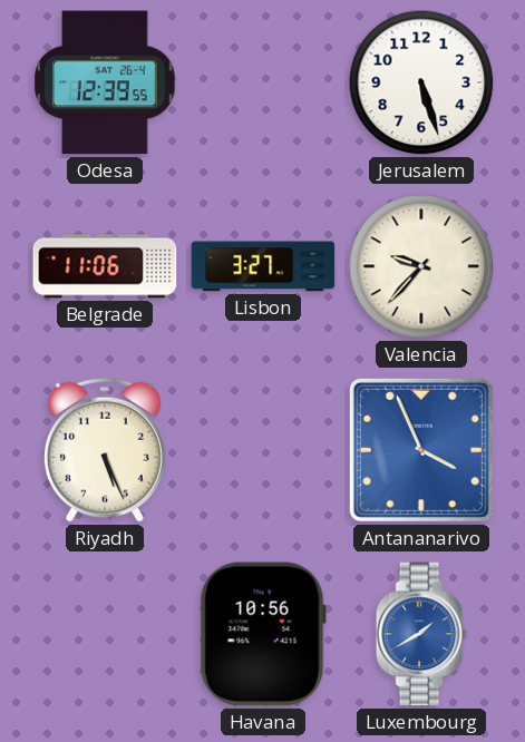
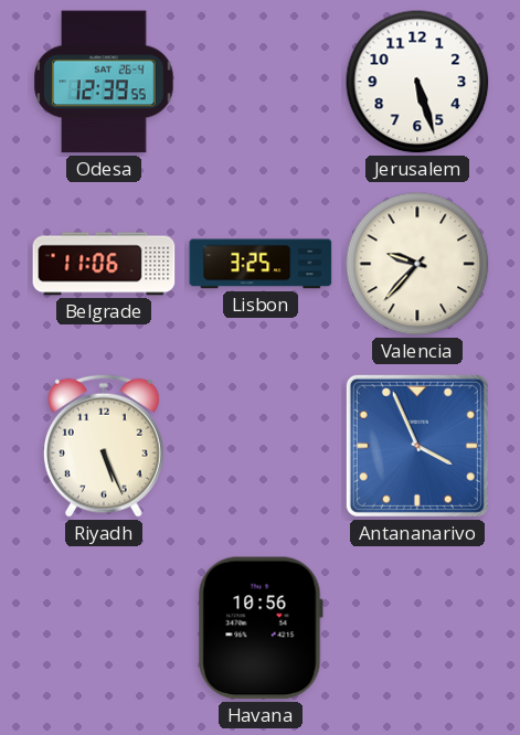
Lisbon: 3:27 -> 3:25 (261, 264)
Luxembourg: 1:40 -> none (421, 634)
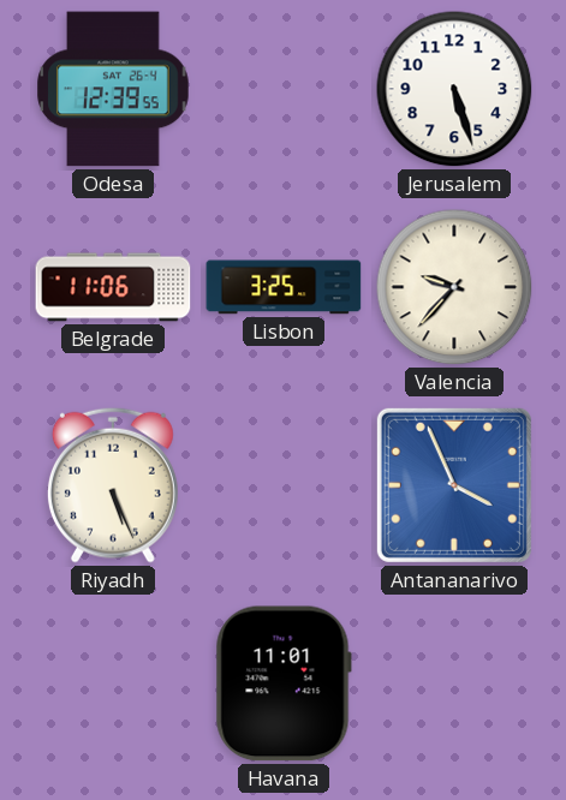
Havana: 10:56 -> 11:01 (284, 683)
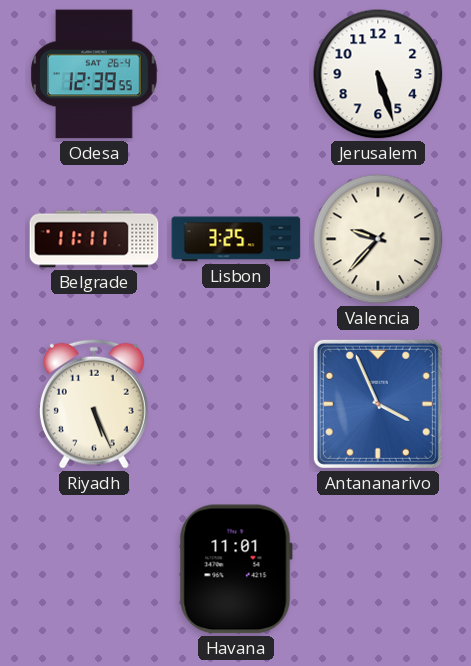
Belgrade: 11:06 -> 11:11 (94, 239)
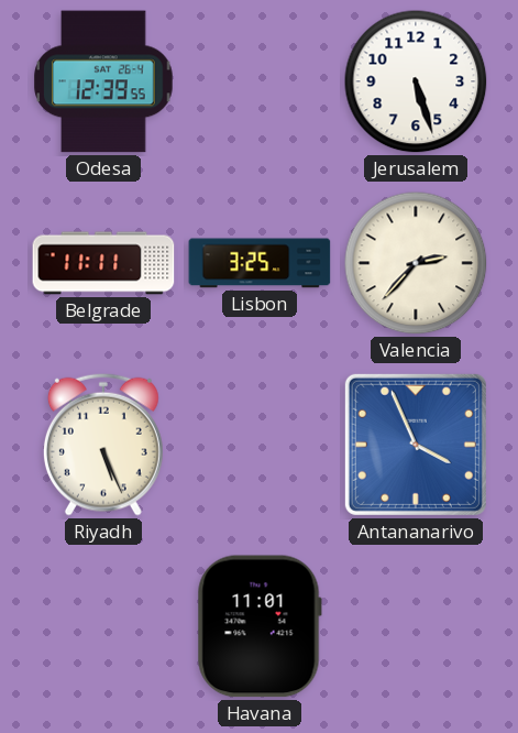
Valencia: 9:37 -> 2:37 (416, 263)
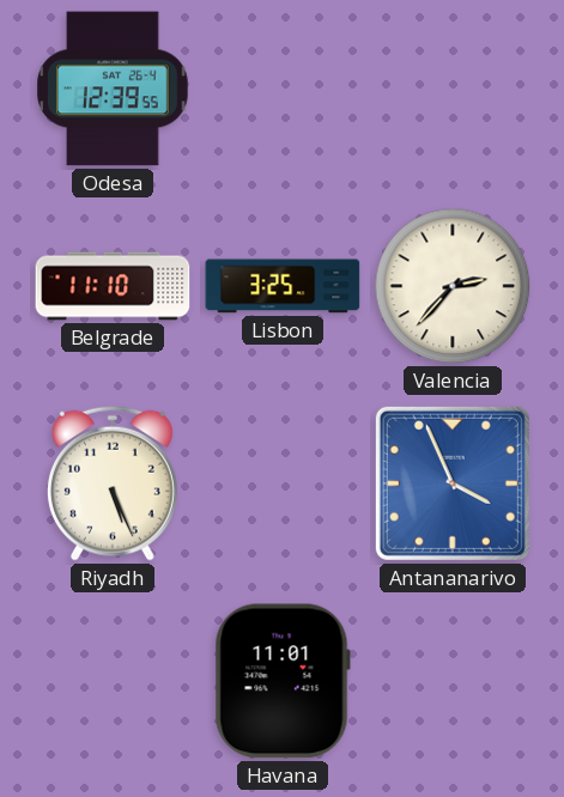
Jerusalem: 5:27 -> none (416, 81)
Belgrade: 11:11 -> 11:10 (113, 286)
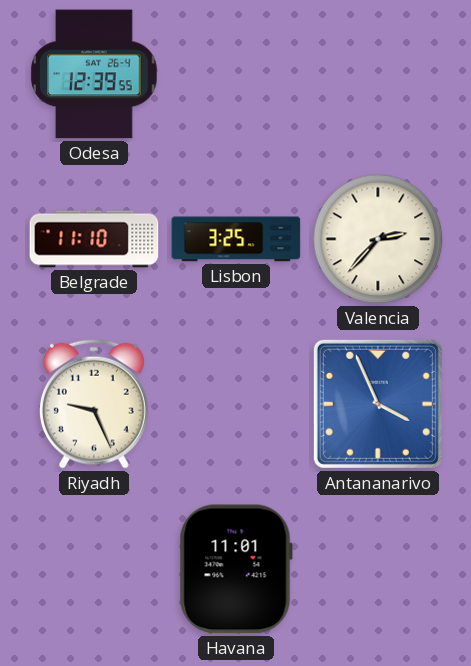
Riyadh: 5:26 -> 9:26 (94, 404)
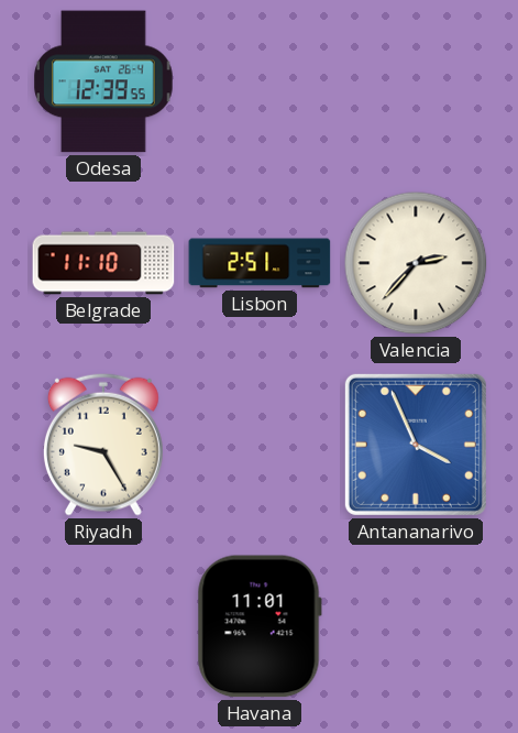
Lisbon: 3:25 -> 2:51 (260, 263)
Riyadh: 9:26 -> 9:25 (103, 445)
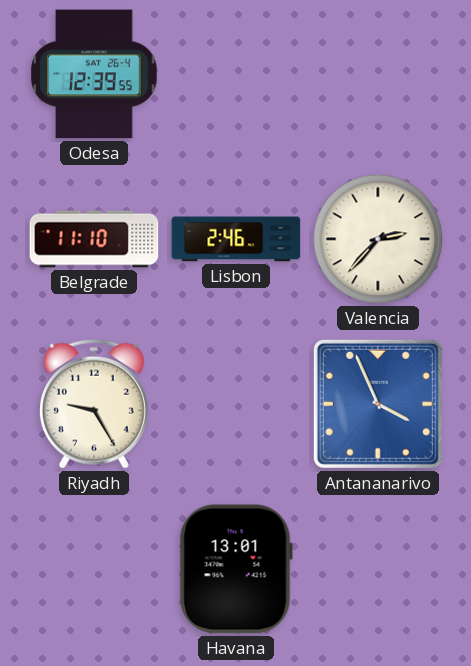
Lisbon: 2:51 -> 2:46 (236, 239)
Havana: 11:01 -> 13:01 (236, 569)
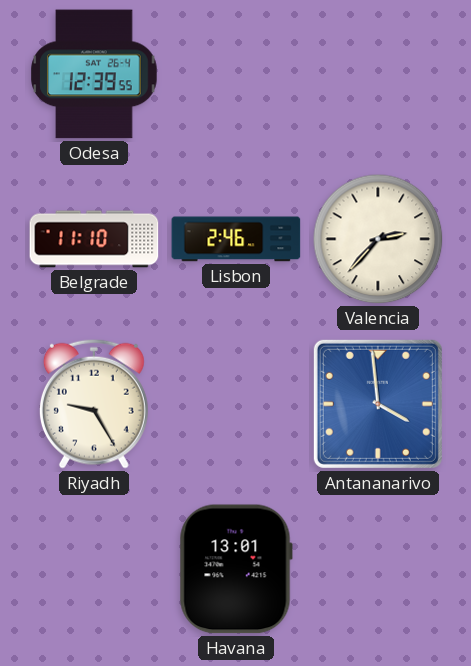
Antananarivo: 3:56 -> 3:59 (378, 404)
